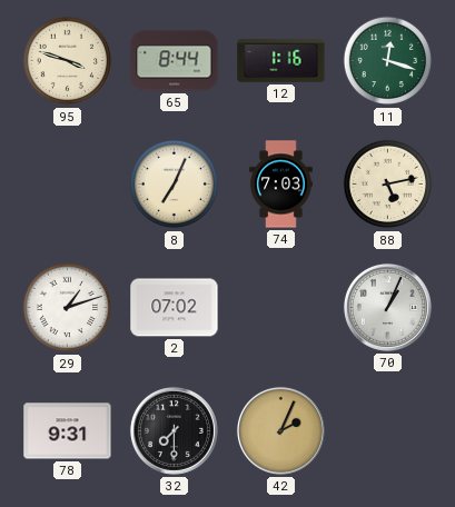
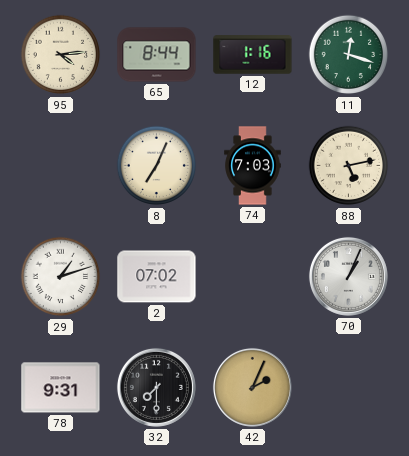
95: 3:48 -> 4:14 (61, 55)
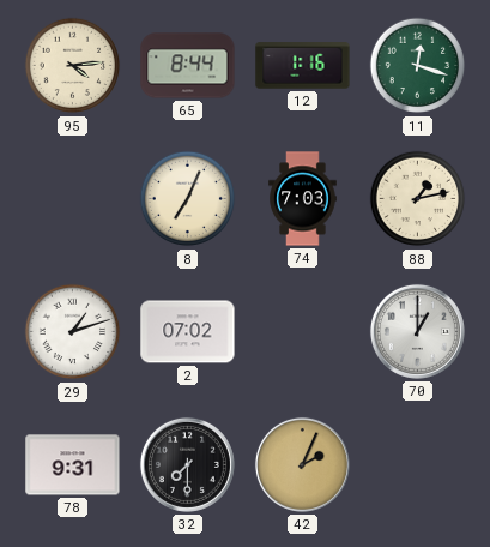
88: 5:13 -> 1:13 (418, 199)
70: 1:04 -> 1:00 (417, 331)
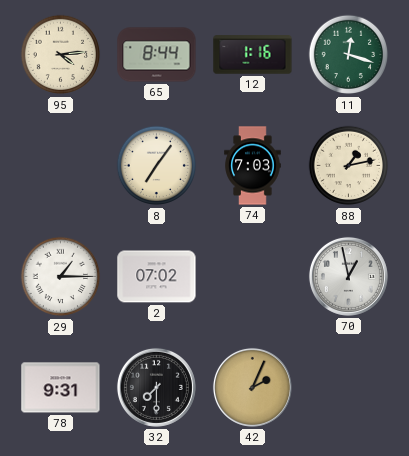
8: 7:04 -> 7:06 (157, 166)
29: 1:12 -> 1:15 (61, 277)
70: 1:00 -> 12:58 (348, 276)
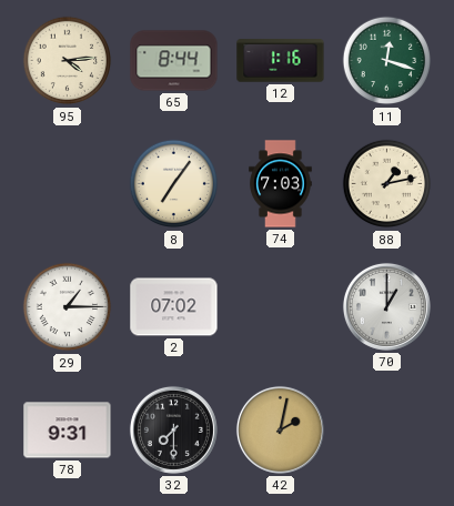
70: 12:58 -> 1:00 (386, 306)
42: 2:04 -> 2:02 (280, 429)
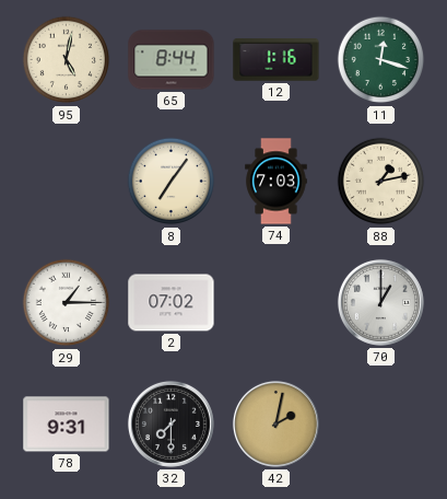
95: 4:14 -> 5:02 (67, 60)
